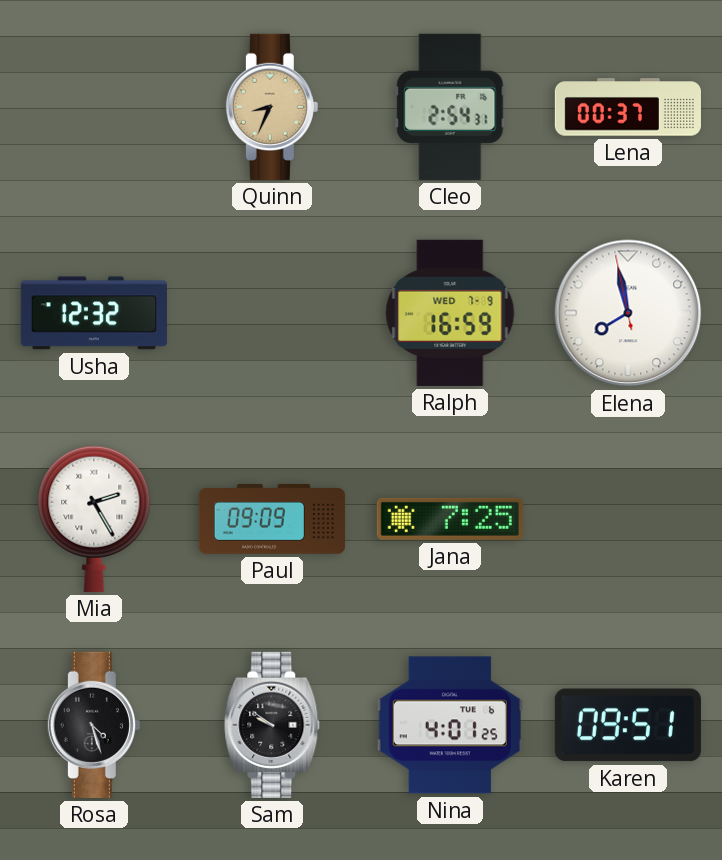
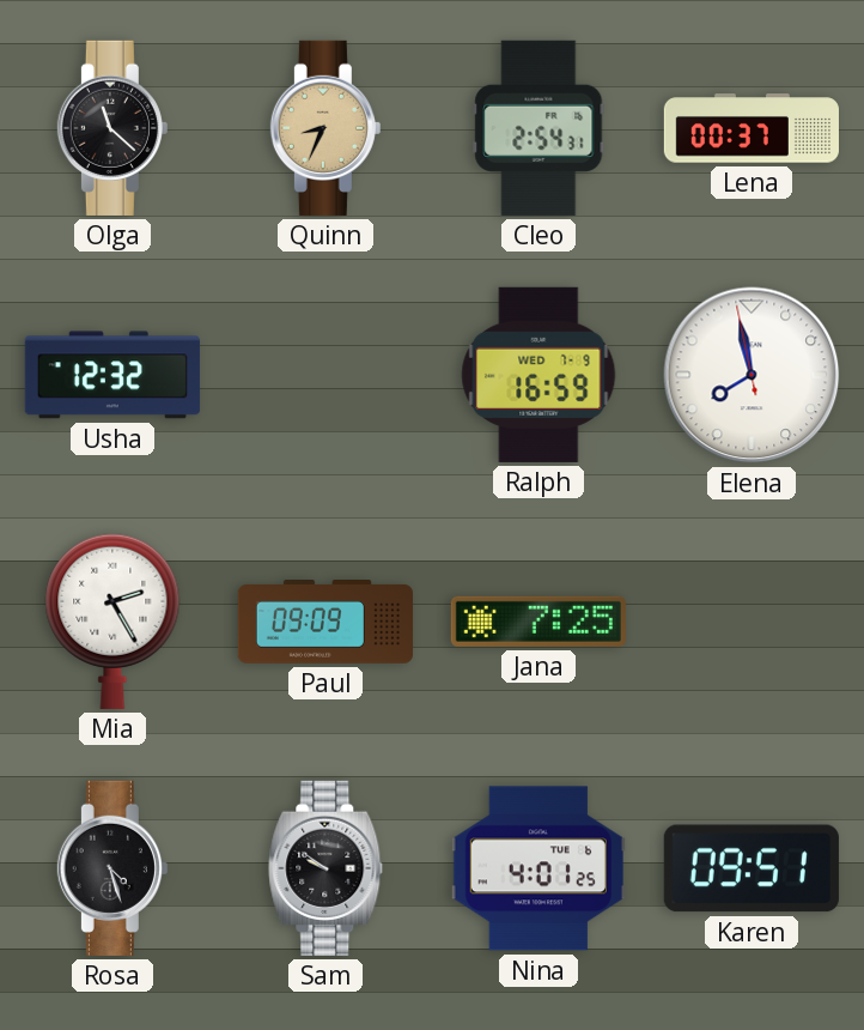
Olga: none -> 11:22 (112, 128)
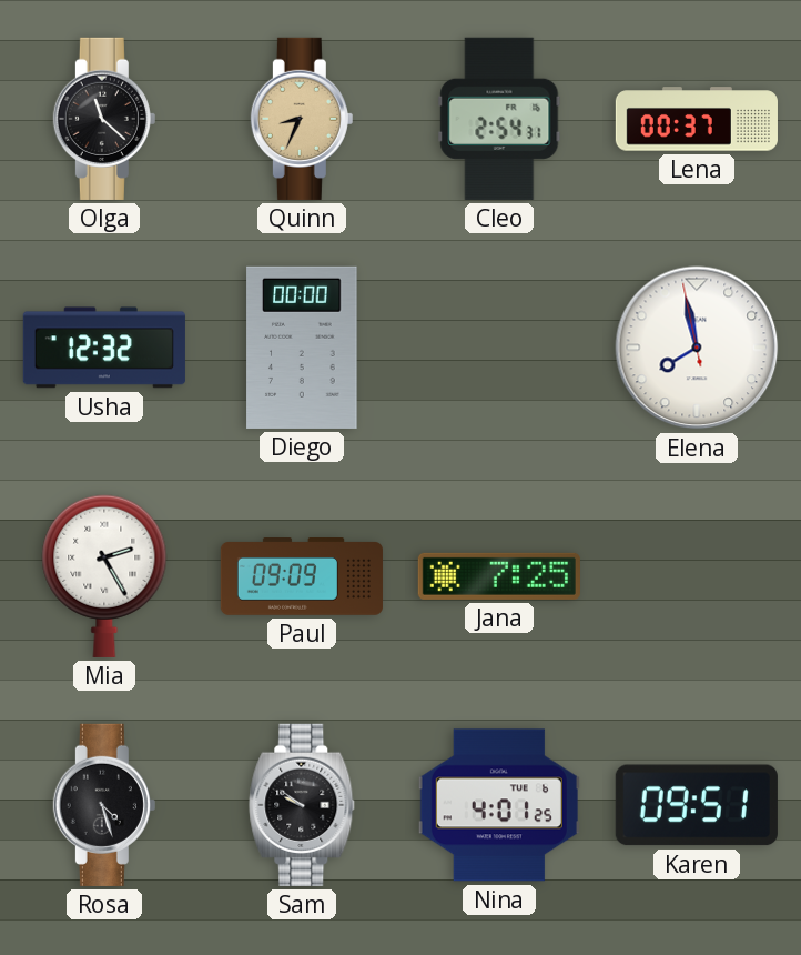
Diego: none -> 00:00 (302, 348)
Ralph: 16:59 -> none (539, 375)
